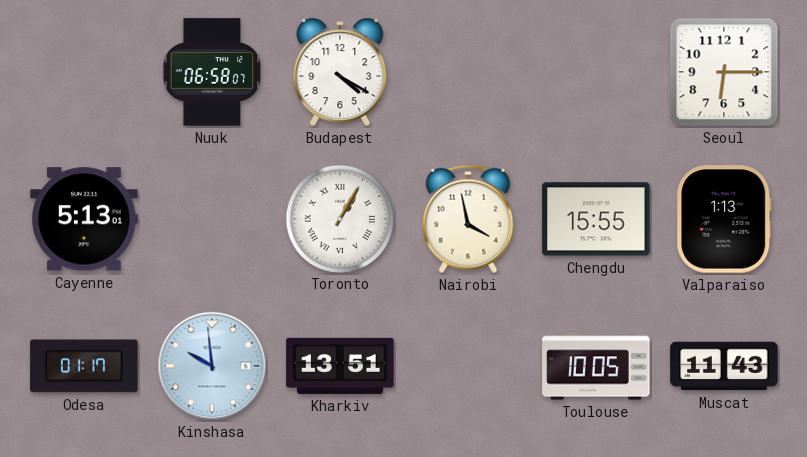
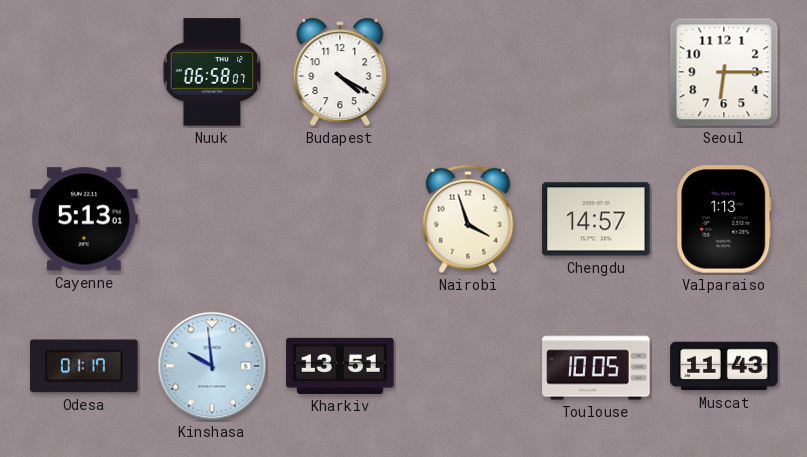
Toronto: 1:05 -> none (339, 218)
Nairobi: 3:58 -> 3:57 (468, 219)
Chengdu: 15:55 -> 14:57 (596, 219)
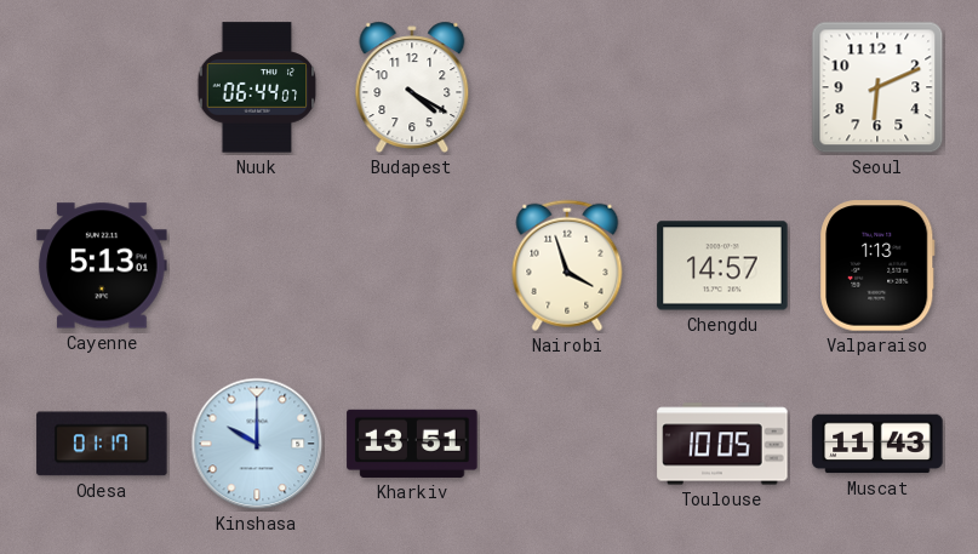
Nuuk: 06:58 -> 06:44 (257, 87)
Seoul: 6:15 -> 6:11 (877, 87)
Kinshasa: 9:59 -> 10:00 (257, 444)
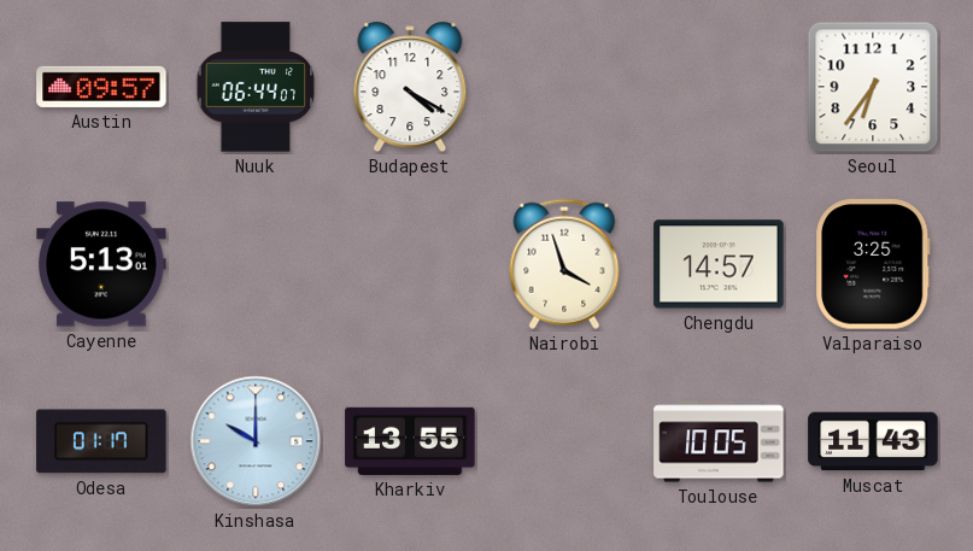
Austin: none -> 09:57 (101, 87)
Seoul: 6:11 -> 6:36 (873, 87)
Valparaiso: 1:13 -> 3:25 (873, 264)
Kharkiv: 13:51 -> 13:55 (410, 441)
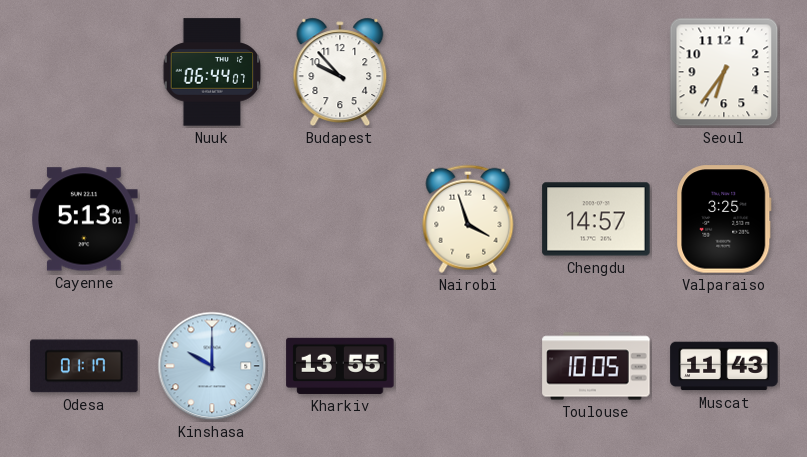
Austin: 09:57 -> none (101, 87)
Budapest: 4:20 -> 9:53 (340, 72)
